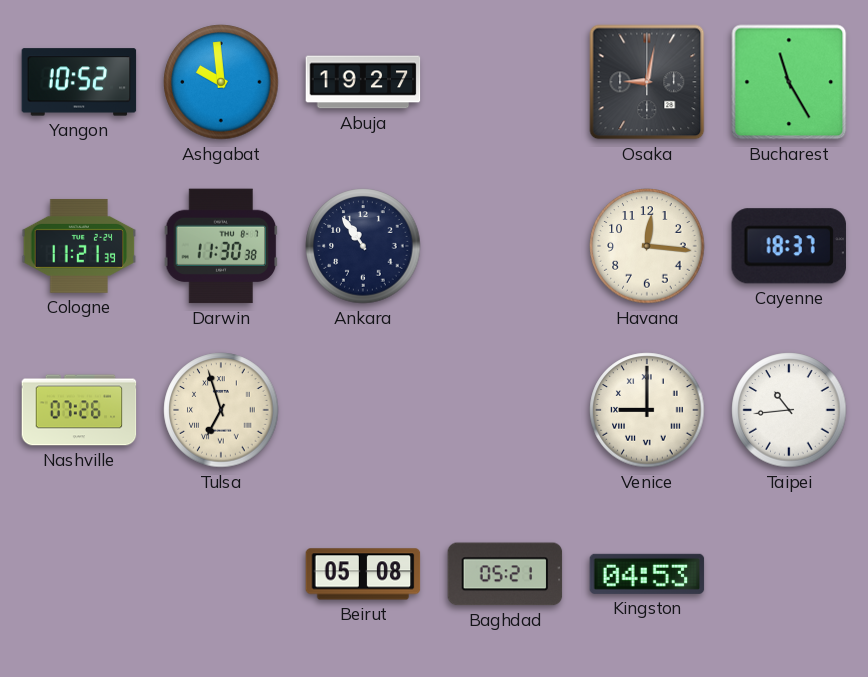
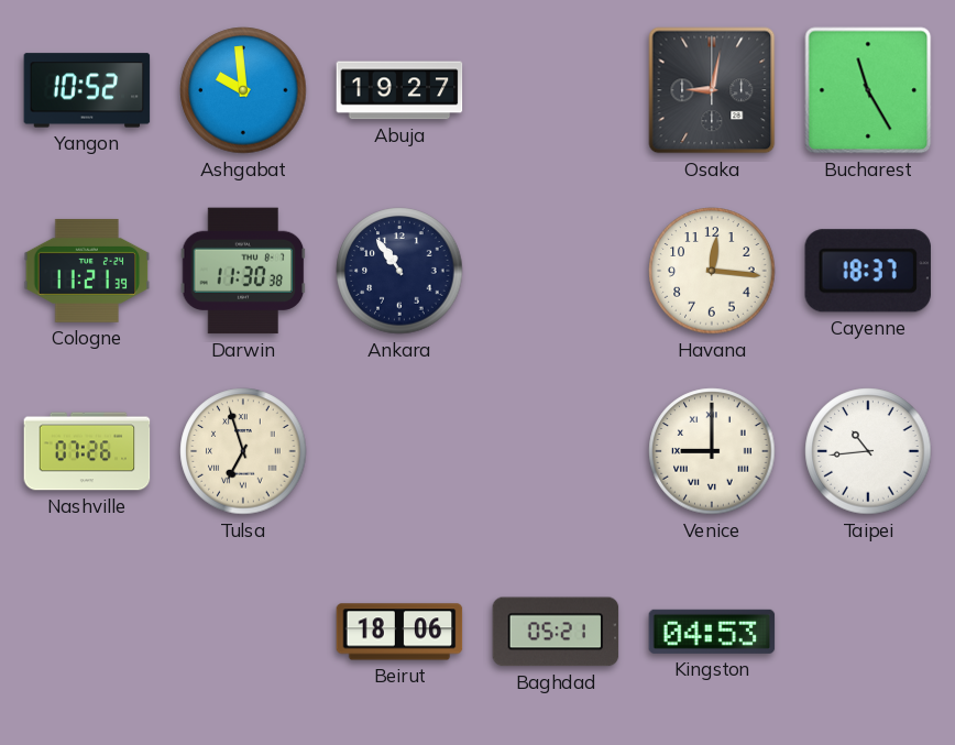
Beirut: 05:08 -> 18:06 (399, 632)
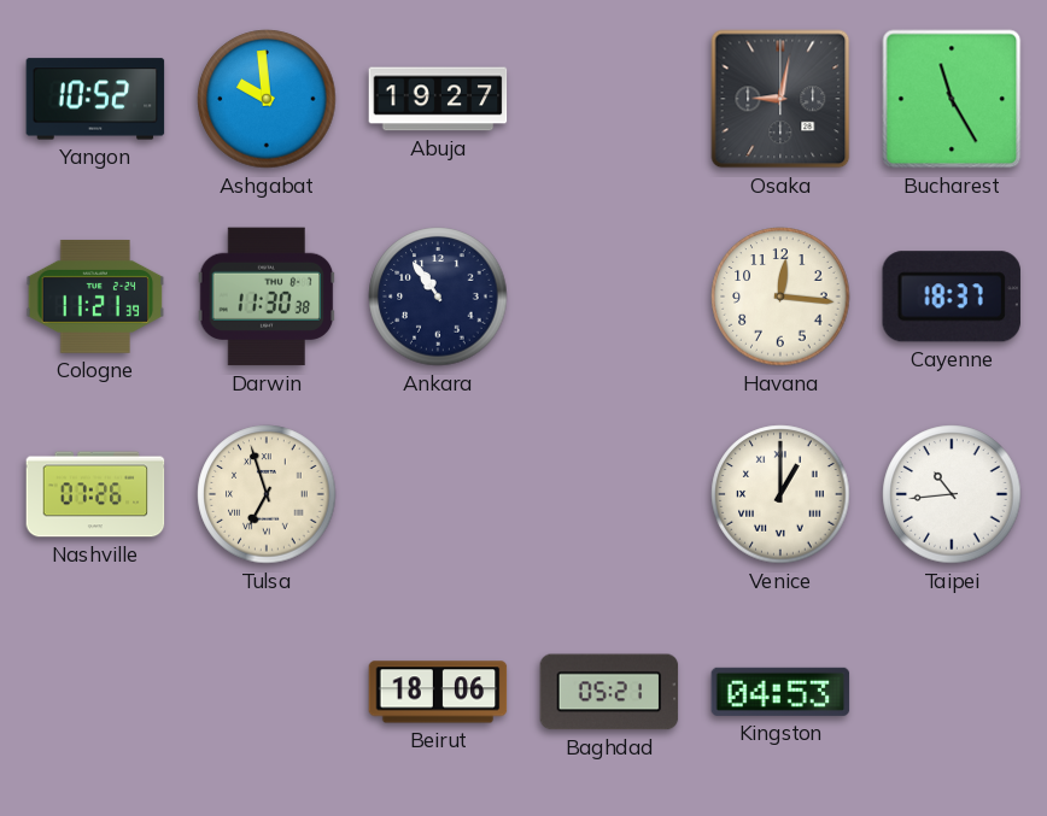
Venice: 9:00 -> 1:00 (780, 494)
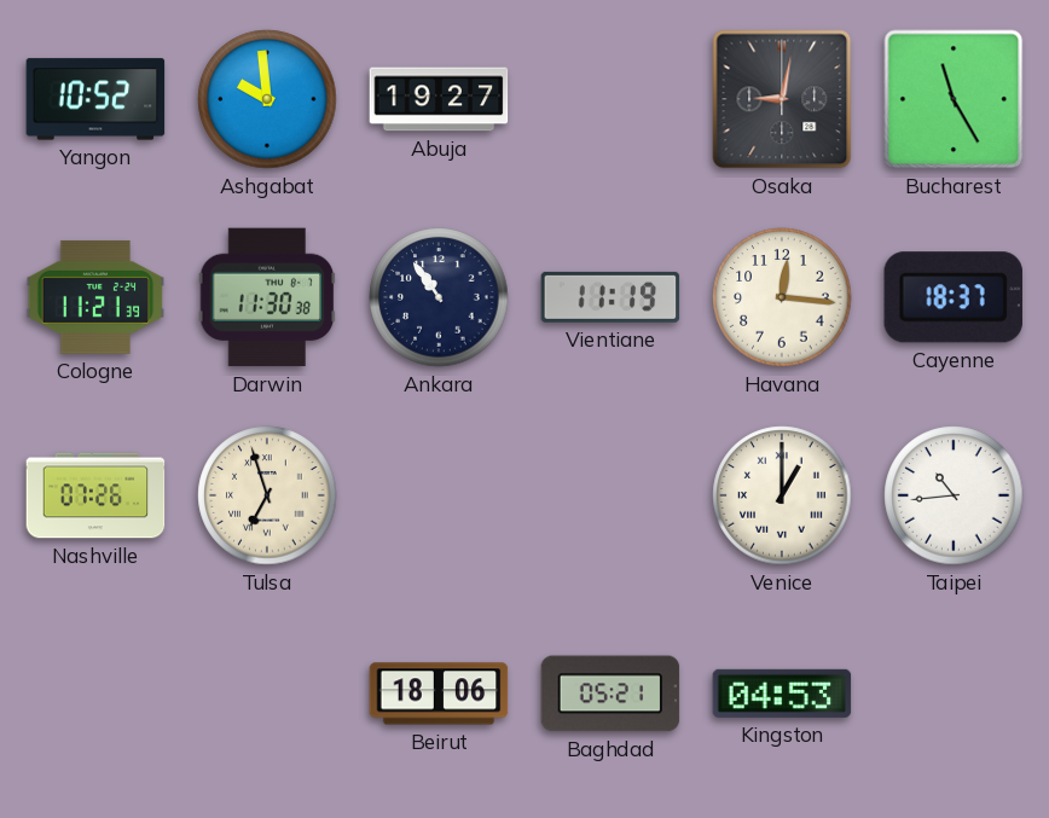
Vientiane: none -> 11:19 (610, 297)
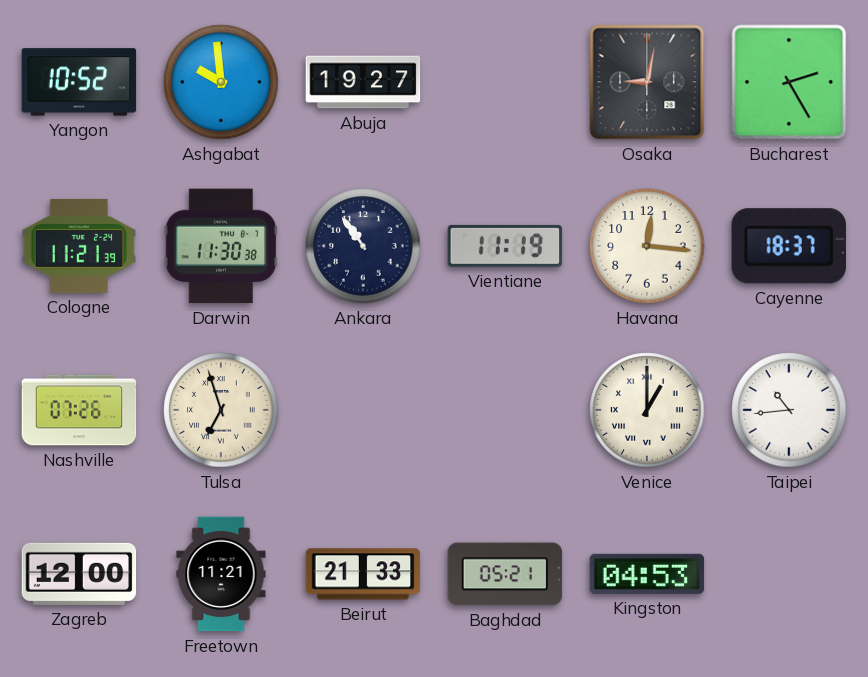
Bucharest: 11:25 -> 2:25 (789, 82)
Zagreb: none -> 12:00 (79, 574)
Freetown: none -> 11:21 (221, 574)
Beirut: 18:06 -> 21:33 (363, 574)
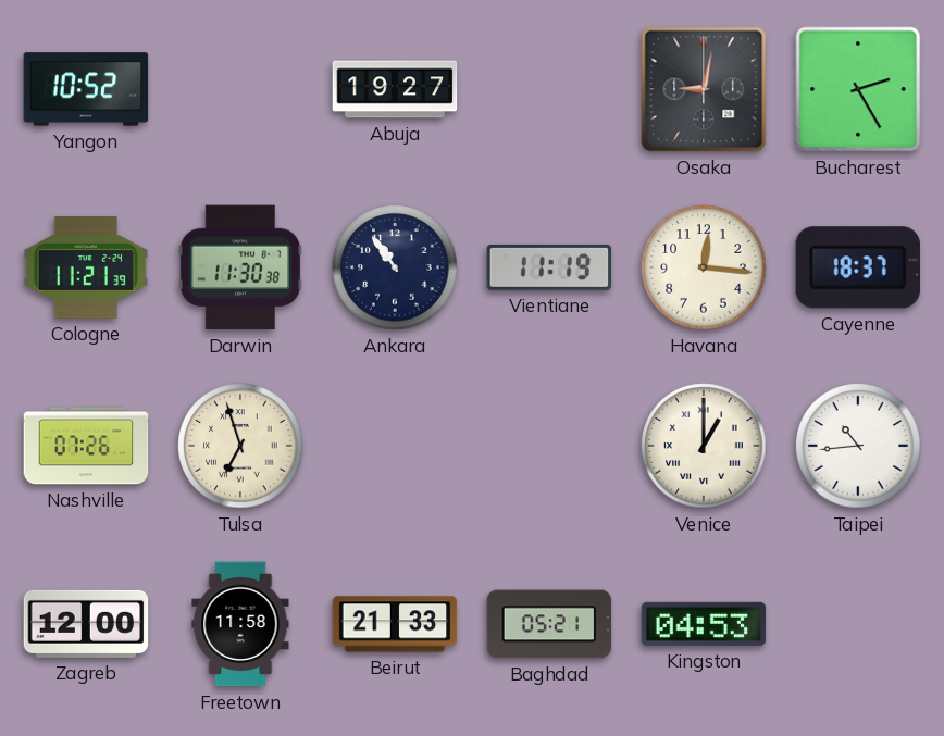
Ashgabat: 9:59 -> none (221, 82)
Freetown: 11:21 -> 11:58 (240, 624)
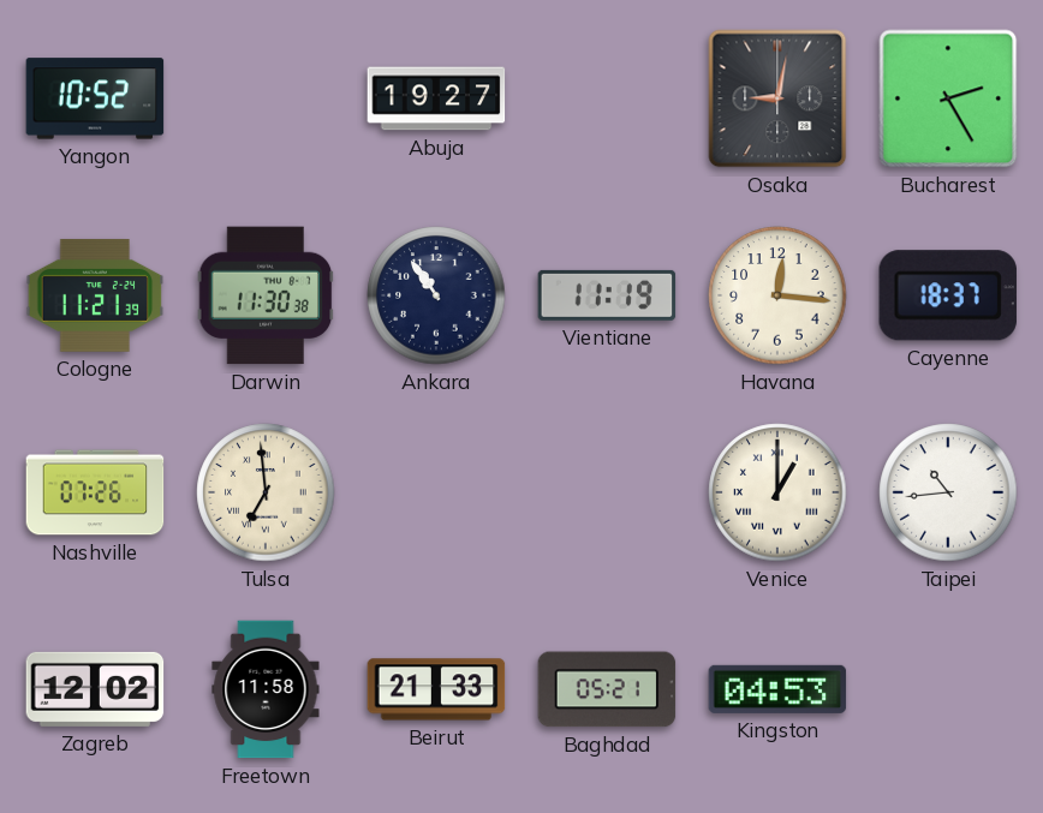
Tulsa: 6:57 -> 6:59 (266, 492)
Zagreb: 12:00 -> 12:02 (95, 689)
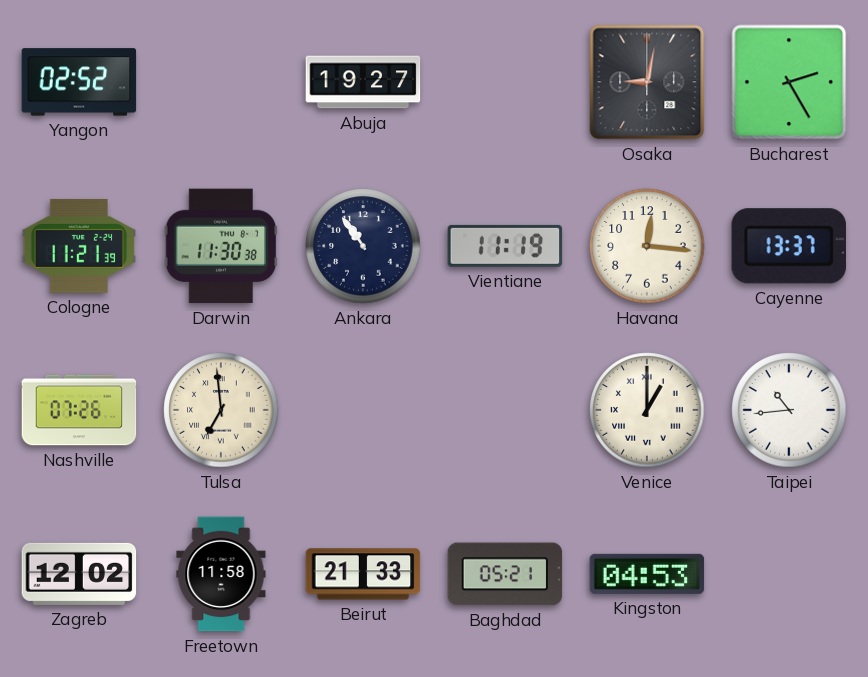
Yangon: 10:52 -> 02:52 (79, 82)
Cayenne: 18:37 -> 13:37 (789, 246)
